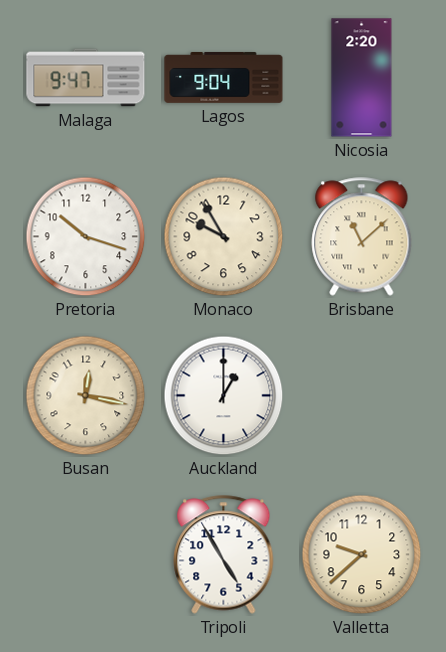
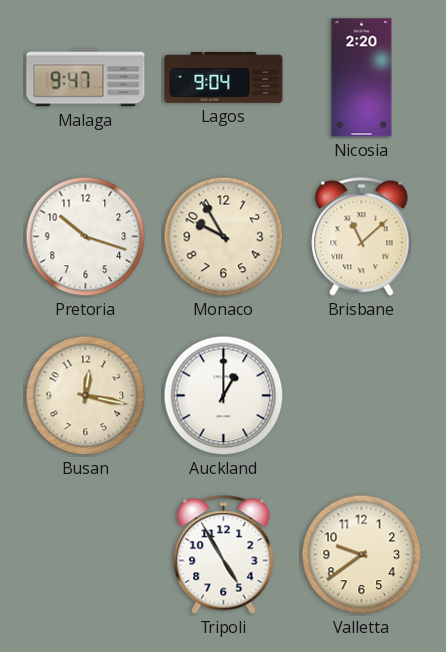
Valletta: 9:38 -> 9:39 (362, 555)
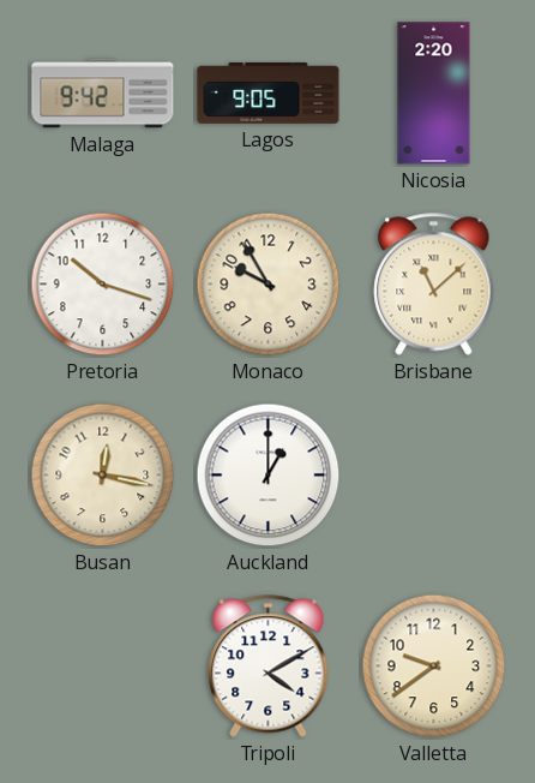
Malaga: 9:47 -> 9:42 (103, 94)
Lagos: 9:04 -> 9:05 (269, 94)
Tripoli: 4:55 -> 4:10 (269, 667)
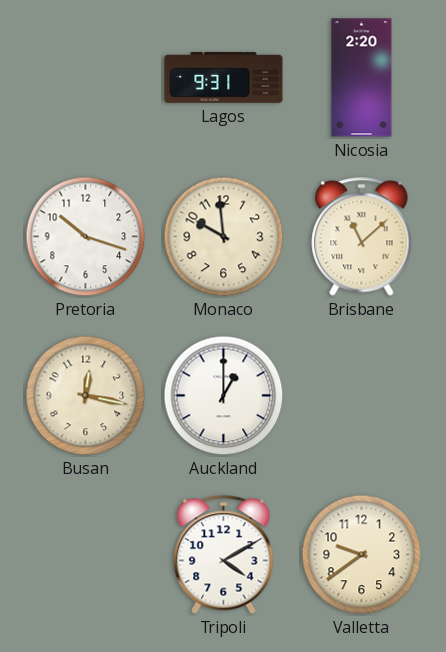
Malaga: 9:42 -> none (103, 94)
Lagos: 9:05 -> 9:31 (224, 78)
Monaco: 9:55 -> 9:59 (224, 237)
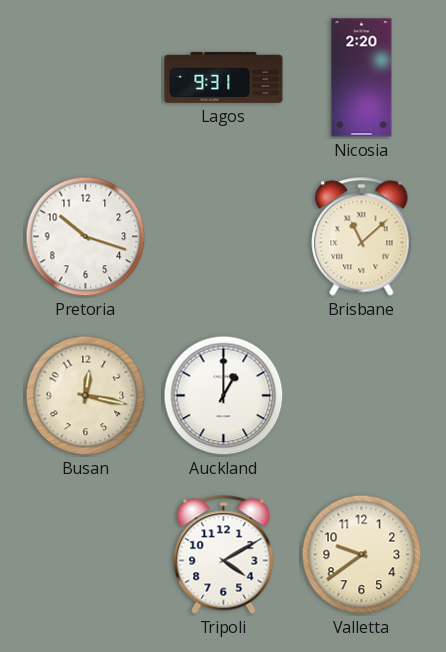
Monaco: 9:59 -> none (224, 237)
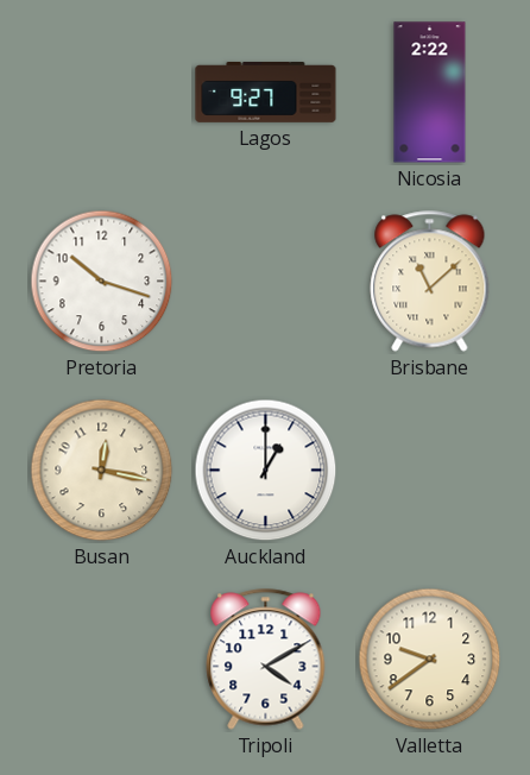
Lagos: 9:31 -> 9:27 (266, 93)
Nicosia: 2:20 -> 2:22 (430, 93)
